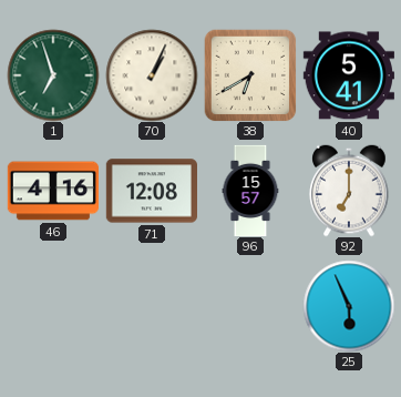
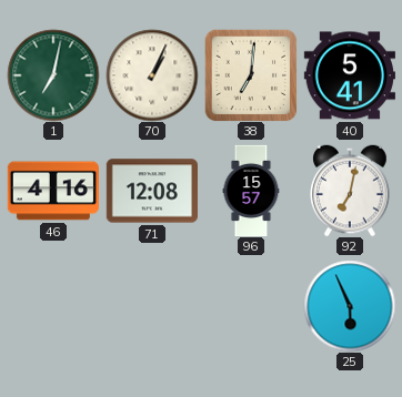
1: 6:57 -> 7:02 (53, 75)
38: 6:40 -> 7:01 (251, 75)
92: 7:00 -> 7:02 (350, 191)
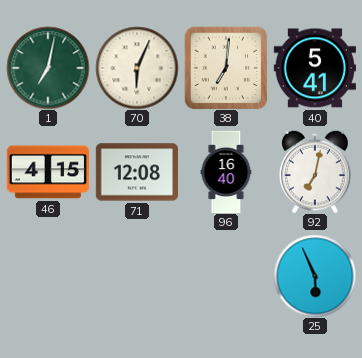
70: 1:04 -> 6:04 (137, 68)
46: 4:16 -> 4:15 (47, 172)
96: 15:57 -> 16:40 (226, 172)
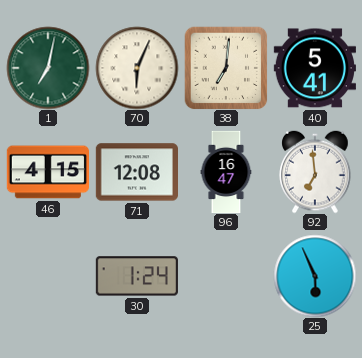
96: 16:40 -> 16:47 (226, 172)
92: 7:02 -> 6:59 (315, 172)
30: none -> 1:24 (137, 276)
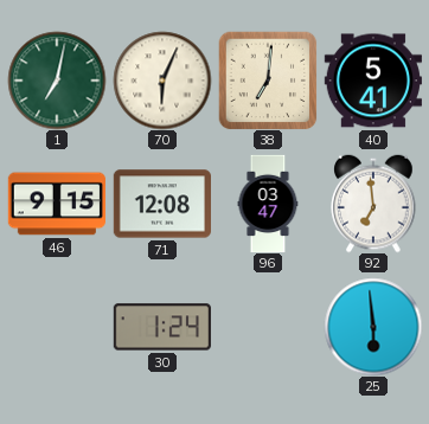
46: 4:15 -> 9:15 (56, 204)
96: 16:47 -> 03:47 (268, 204)
25: 5:56 -> 5:59 (373, 327)
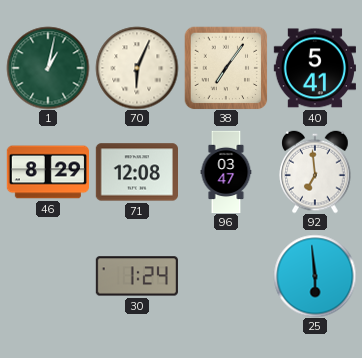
1: 7:02 -> 1:02 (48, 68)
38: 7:01 -> 7:06 (226, 68)
46: 9:15 -> 8:29 (47, 172)
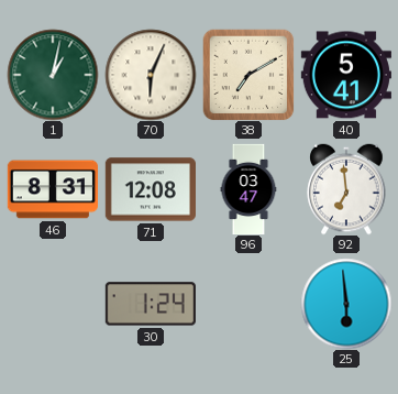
38: 7:06 -> 7:10 (248, 75)
46: 8:29 -> 8:31 (52, 189)
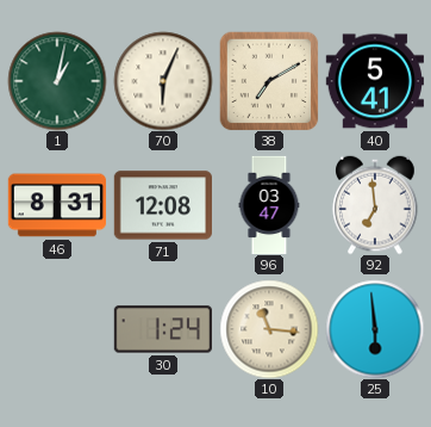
10: none -> 11:16 (269, 329)
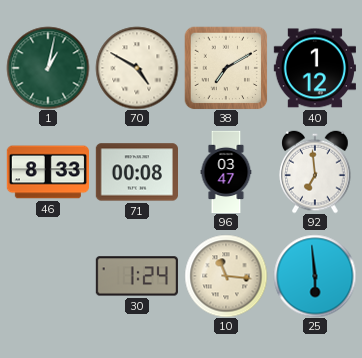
70: 6:04 -> 4:50 (137, 68)
40: 5:41 -> 1:12 (315, 68)
46: 8:31 -> 8:33 (47, 172)
71: 12:08 -> 00:08 (136, 172)
